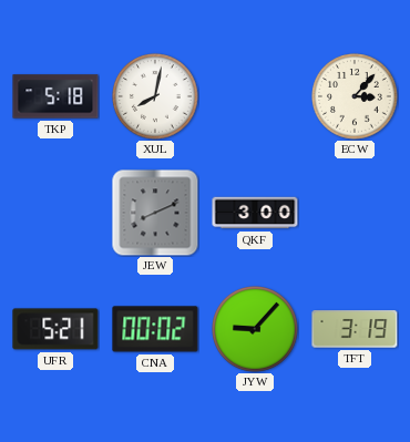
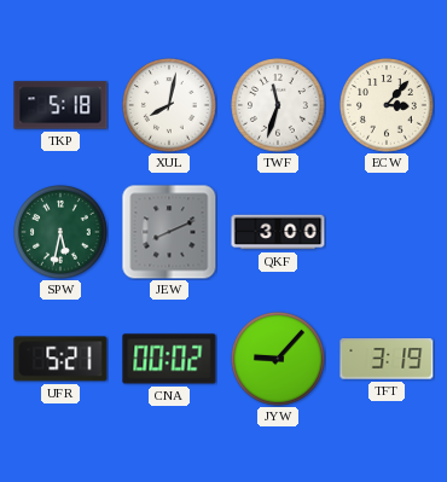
TWF: none -> 11:33 (278, 105)
SPW: none -> 5:32 (60, 232)
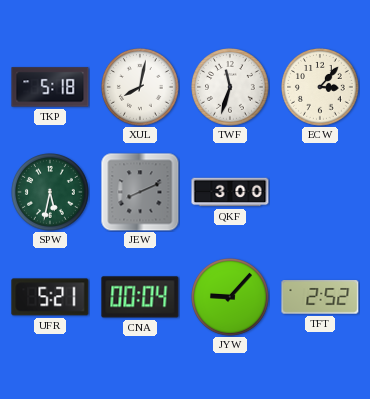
CNA: 00:02 -> 00:04 (140, 297)
TFT: 3:19 -> 2:52 (320, 298)
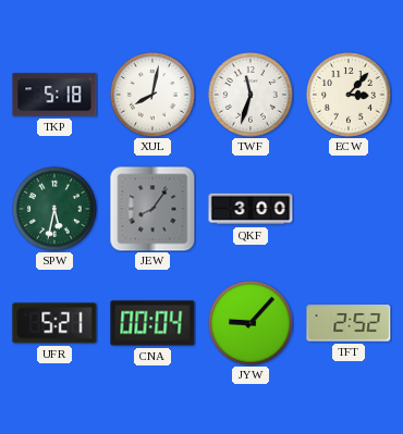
JEW: 8:11 -> 8:06 (152, 209)
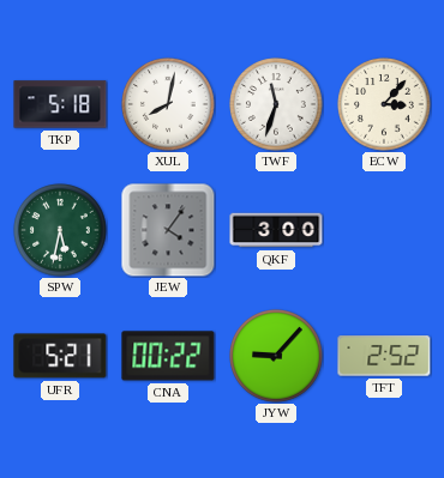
JEW: 8:06 -> 4:06 (168, 230)
CNA: 00:04 -> 00:22 (168, 356)
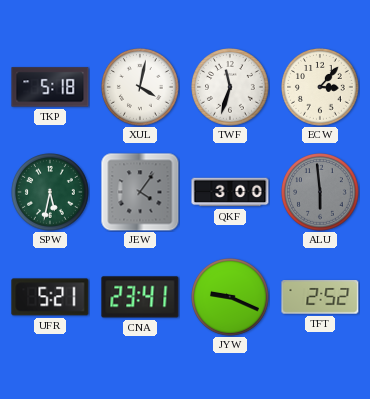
XUL: 8:02 -> 4:02 (140, 87)
ALU: none -> 5:59 (320, 192)
CNA: 00:22 -> 23:41 (140, 297)
JYW: 9:07 -> 9:19 (230, 297)
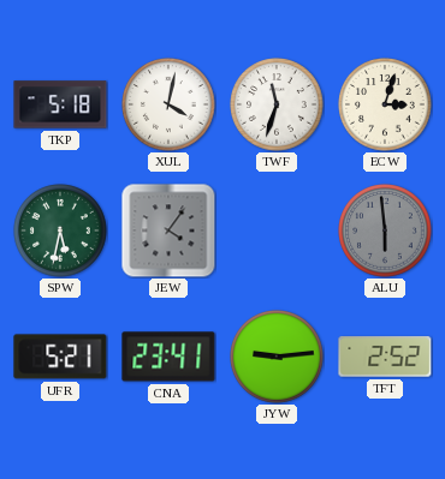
ECW: 3:07 -> 3:03 (385, 104)
QKF: 3:00 -> none (230, 192)
JYW: 9:19 -> 9:14 (277, 357)
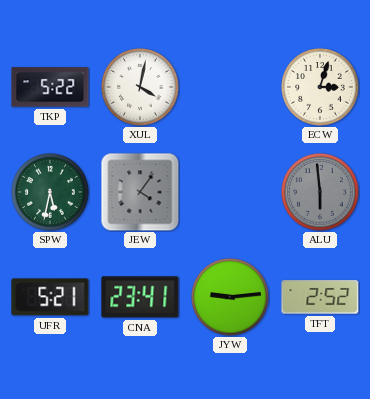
TKP: 5:18 -> 5:22 (50, 87)
TWF: 11:33 -> none (277, 104)
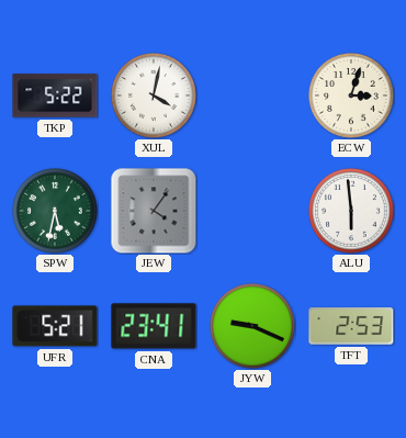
ALU dial: grey -> white (351, 211)
JYW: 9:14 -> 9:19 (252, 326)
TFT: 2:52 -> 2:53 (351, 327)
